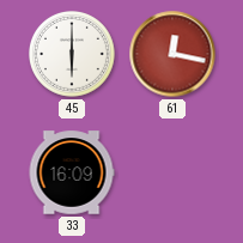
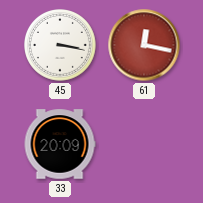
45: 6:00 -> 3:17 (61, 46)
33: 16:09 -> 20:09 (60, 144)
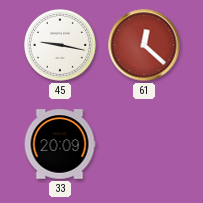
45: 3:17 -> 9:17 (61, 46)
61: 12:17 -> 12:22 (144, 45)
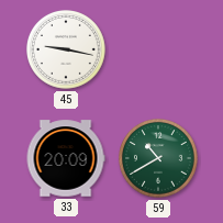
61: 12:22 -> none (144, 45)
59: none -> 10:40 (159, 159)
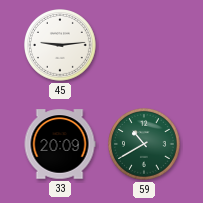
45: 9:17 -> 9:14 (61, 46)
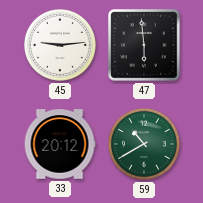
47: none -> 5:59 (144, 45)
33: 20:09 -> 20:12 (60, 144)
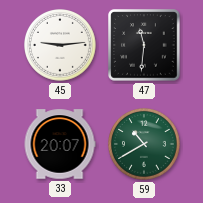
47: 5:59 -> 11:31 (144, 45)
33: 20:12 -> 20:07 (60, 144)
